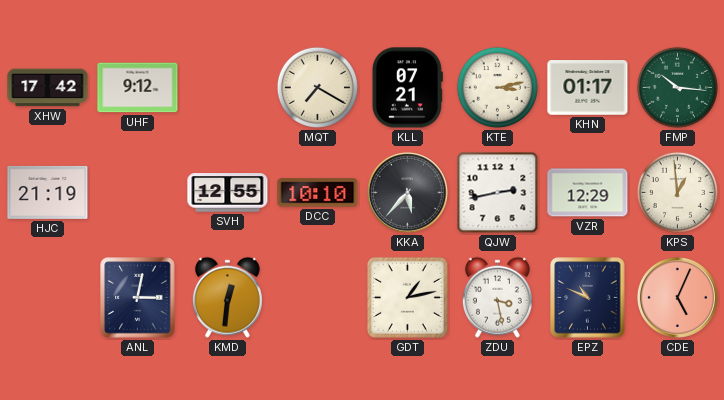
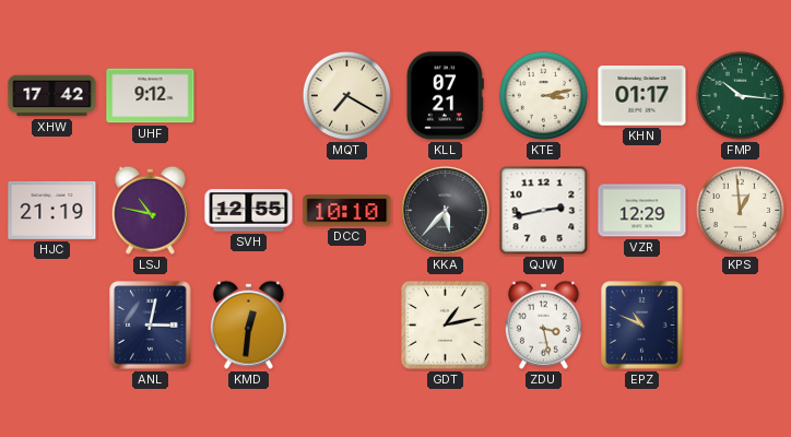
LSJ: none -> 10:47 (150, 210)
CDE: 5:04 -> none (677, 297)
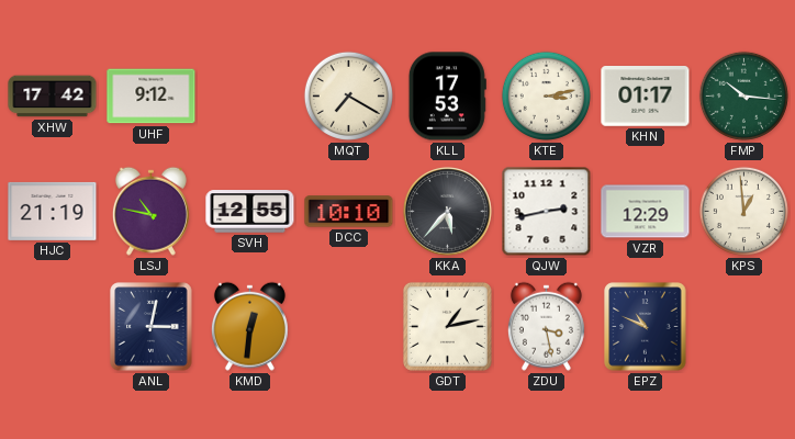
KLL: 07:21 -> 17:53 (447, 97)
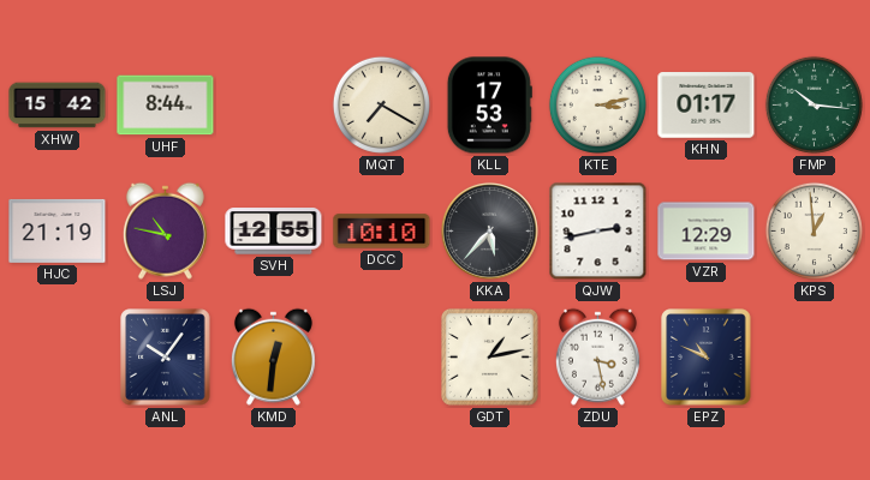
XHW: 17:42 -> 15:42 (58, 106)
UHF: 9:12 -> 8:44 (166, 106)
ANL: 3:02 -> 10:06 (166, 358)
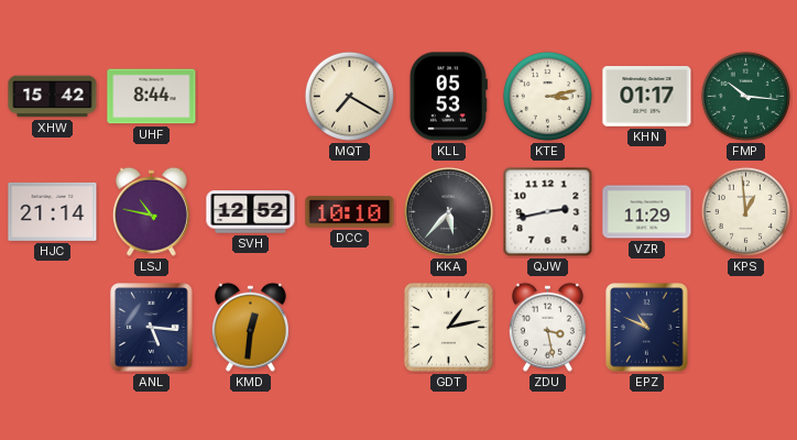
KLL: 17:53 -> 05:53 (448, 97)
HJC: 21:19 -> 21:14 (53, 211)
SVH: 12:55 -> 12:52 (251, 212)
VZR: 12:29 -> 11:29 (647, 212)
ANL: 10:06 -> 5:16 (152, 328)
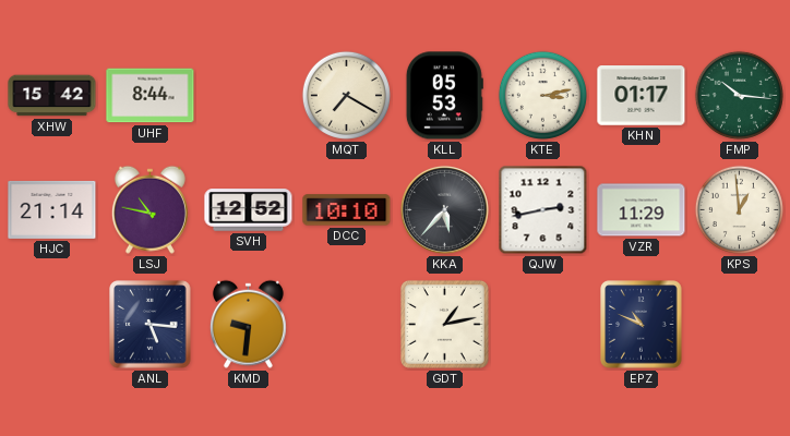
KMD: 12:31 -> 9:31 (248, 324)
ZDU: 3:28 -> none (547, 327)
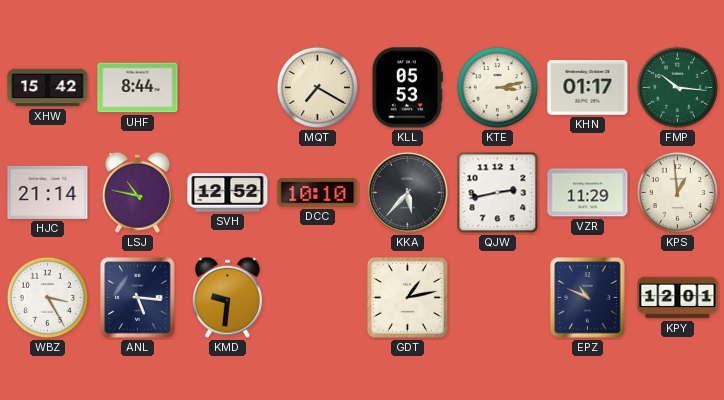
WBZ: none -> 3:25 (47, 297)
KPY: none -> 12:01 (678, 298)
